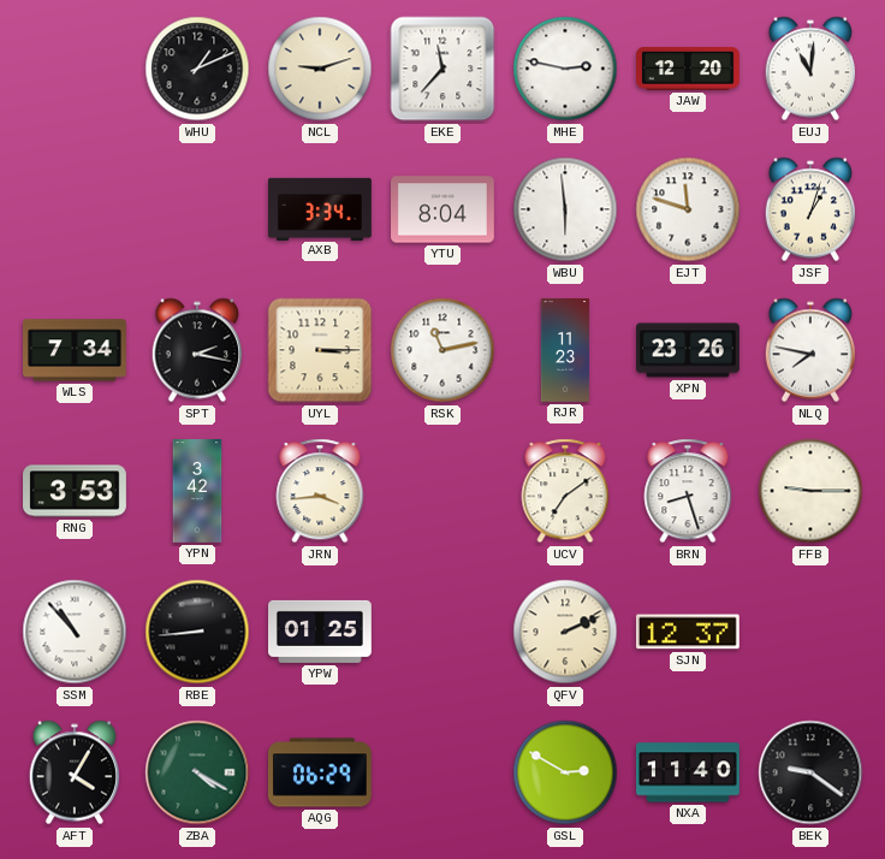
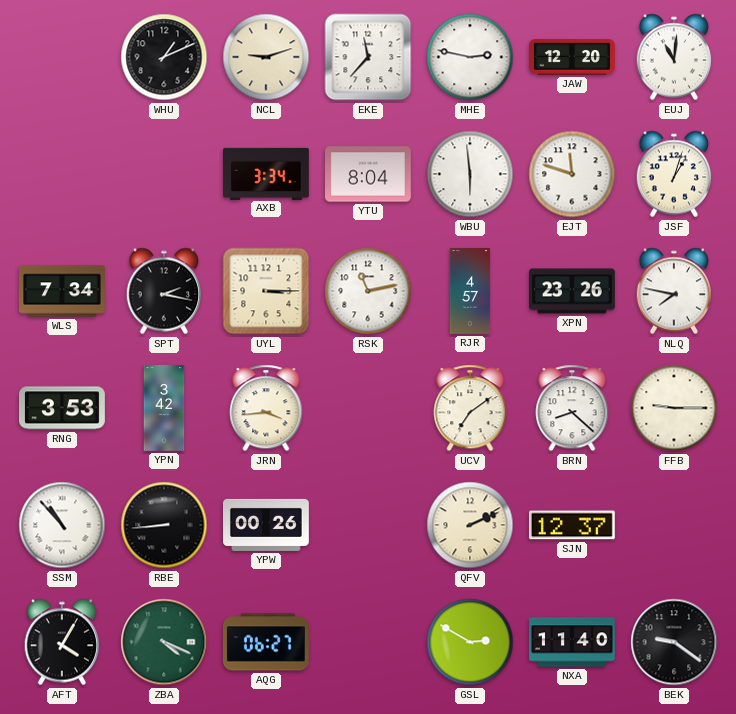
RJR: 11:23 -> 4:57 (470, 291)
BRN: 8:27 -> 8:22 (572, 408)
YPW: 01:25 -> 00:26 (267, 525)
ZBA: 4:20 -> 4:19 (164, 642)
AQG: 06:29 -> 06:27 (266, 642)
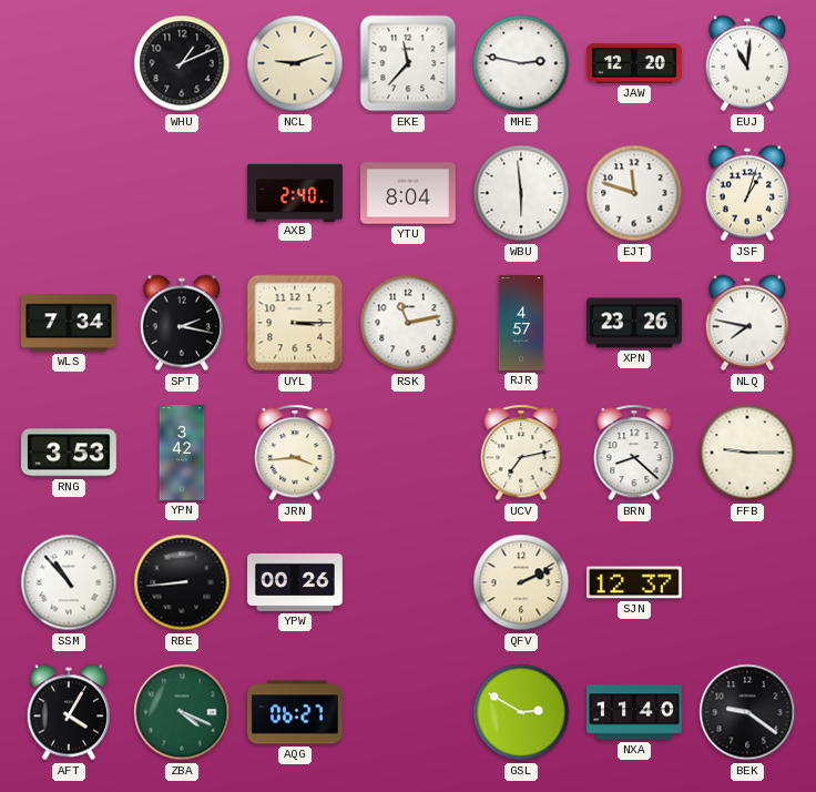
AXB: 3:34 -> 2:40 (296, 192)
UCV: 7:09 -> 7:13 (521, 453)
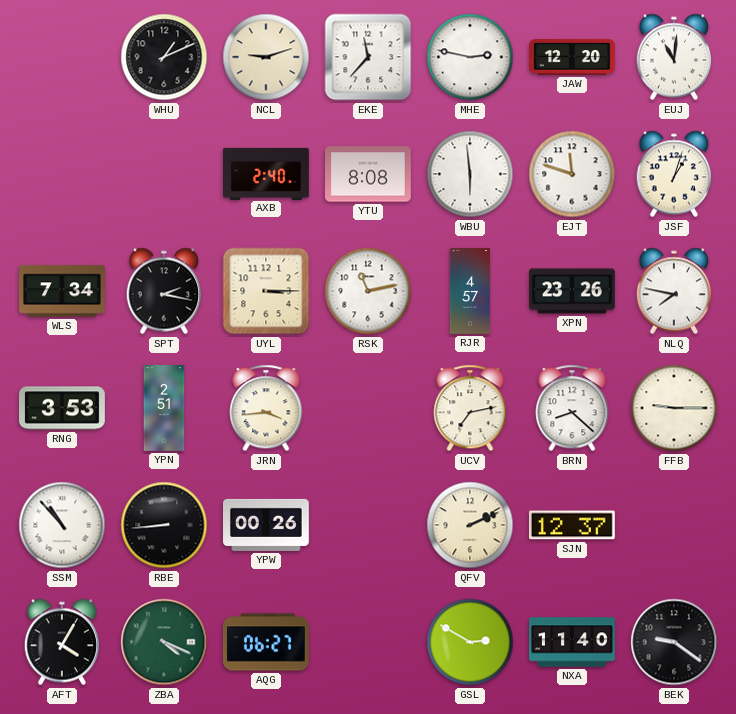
YTU: 8:04 -> 8:08 (369, 174)
YPN: 3:42 -> 2:51 (164, 408)
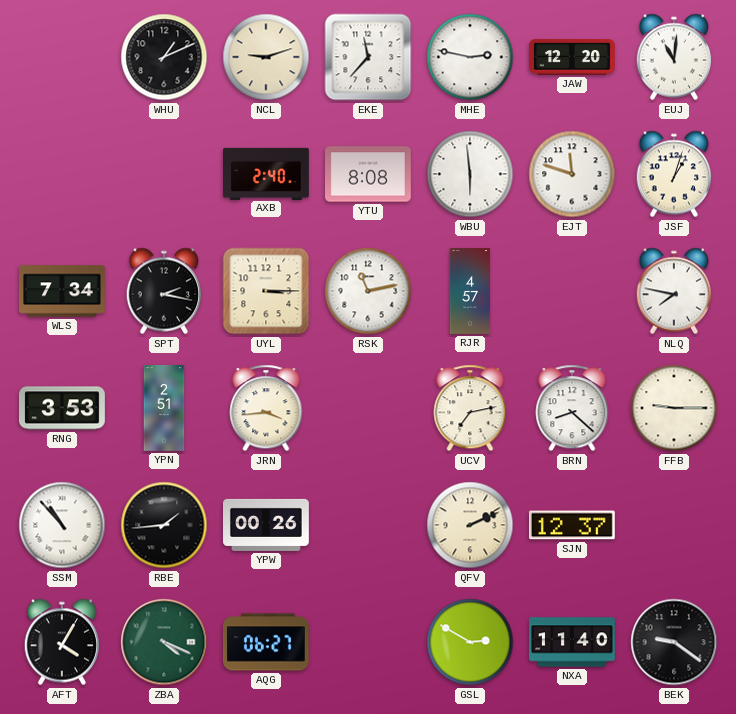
XPN: 23:26 -> none (573, 291)
RBE: 8:44 -> 1:44 (164, 525)
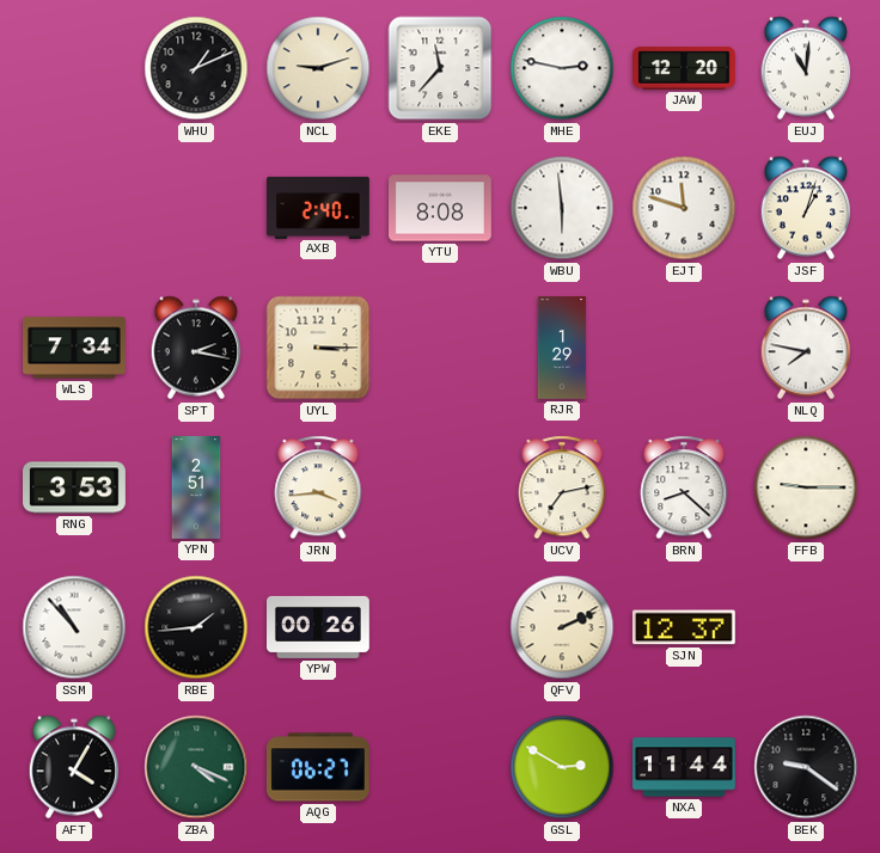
RSK: 11:13 -> none (368, 291)
RJR: 4:57 -> 1:29 (562, 348)
NXA: 11:40 -> 11:44 (685, 767)
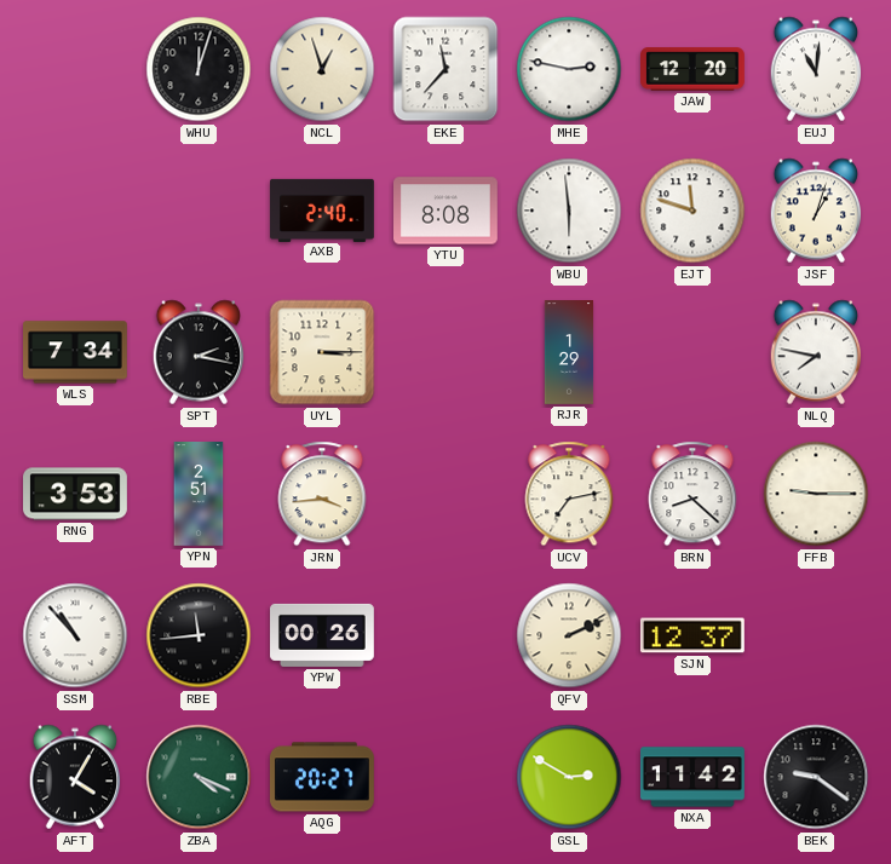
WHU: 1:11 -> 12:03 (199, 69)
NCL: 9:12 -> 12:57 (322, 69)
RBE: 1:44 -> 11:44 (199, 635)
AQG: 06:27 -> 20:27 (322, 777)
NXA: 11:44 -> 11:42 (694, 777)
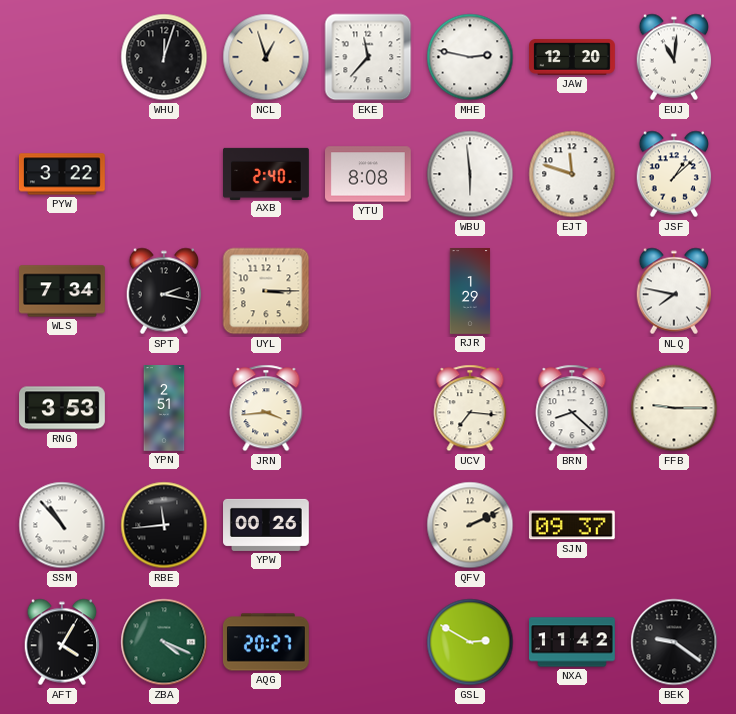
PYW: none -> 3:22 (62, 174)
JSF: 1:03 -> 1:08 (674, 174)
UCV: 7:13 -> 7:16 (470, 408)
SJN: 12:37 -> 09:37 (572, 525)
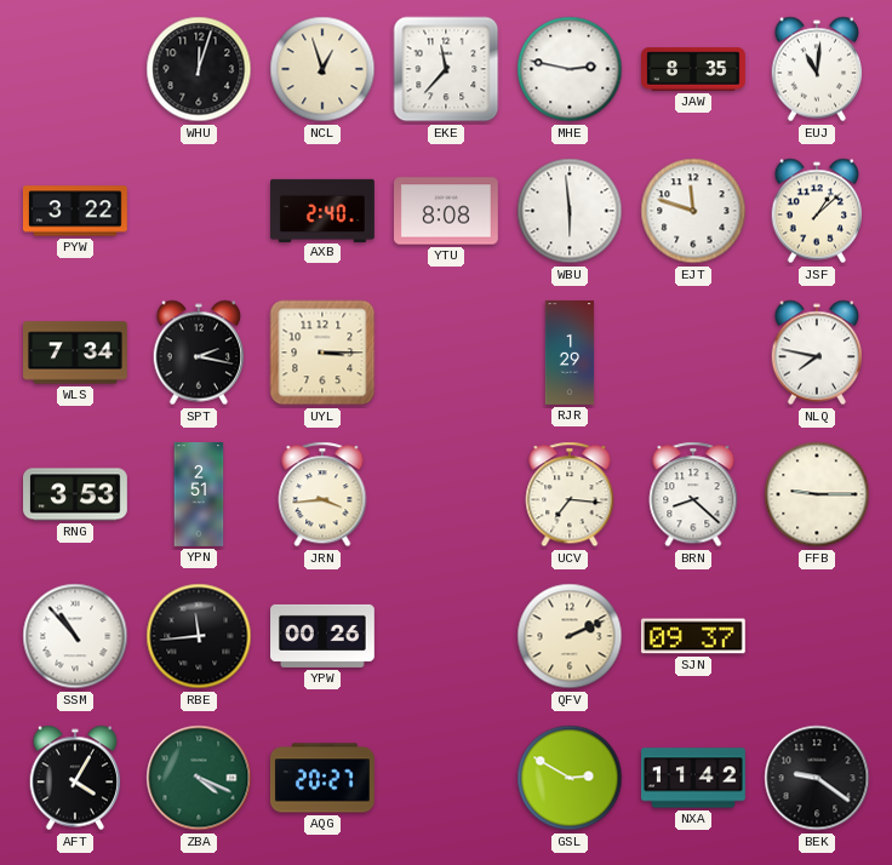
JAW: 12:20 -> 8:35 (694, 69)
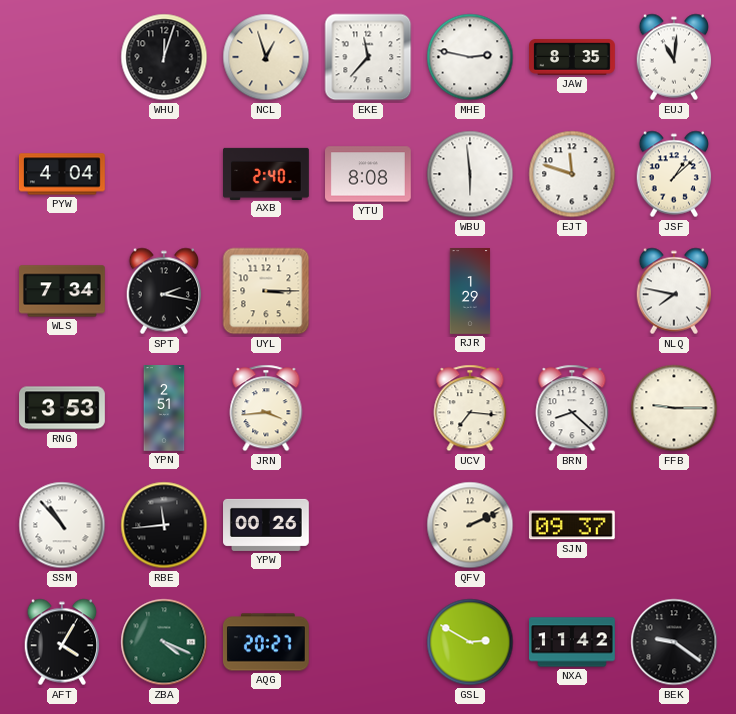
PYW: 3:22 -> 4:04 (62, 174)
